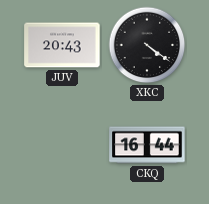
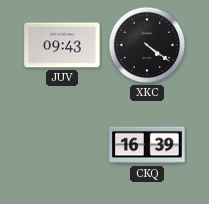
JUV: 20:43 -> 09:43 (62, 45)
CKQ: 16:44 -> 16:39 (147, 145)
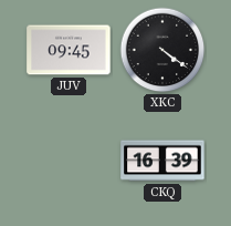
JUV: 09:43 -> 09:45 (69, 50)
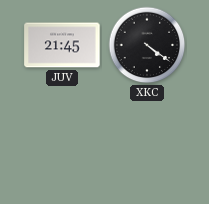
JUV: 09:45 -> 21:45 (62, 45)
CKQ: 16:39 -> none (162, 161)
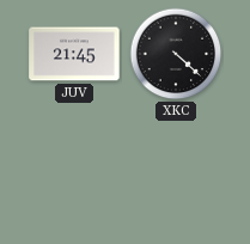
XKC: 4:21 -> 4:22 (176, 54)
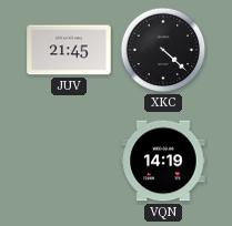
VQN: none -> 14:19 (163, 161)
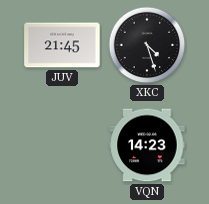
XKC: 4:22 -> 4:27 (147, 45)
VQN: 14:19 -> 14:23 (147, 145)
